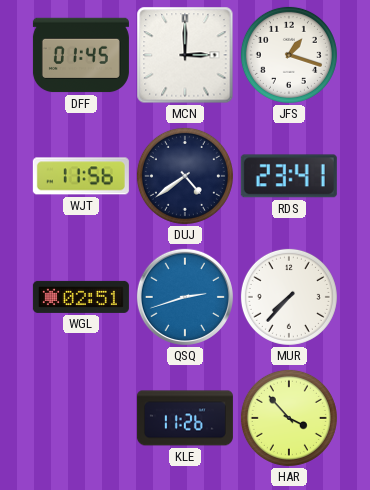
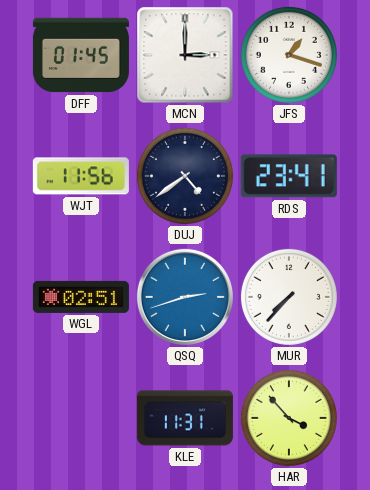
KLE: 11:26 -> 11:31 (185, 418)
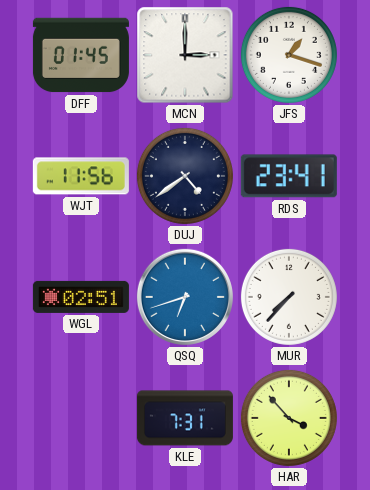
QSQ: 2:42 -> 6:42 (185, 297)
KLE: 11:31 -> 7:31 (185, 418)
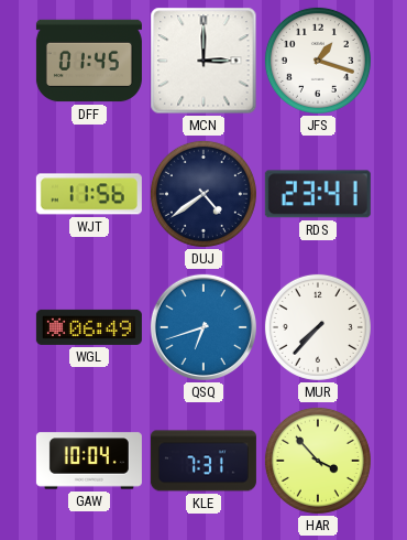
WGL: 02:51 -> 06:49 (89, 327)
GAW: none -> 10:04 (89, 461)
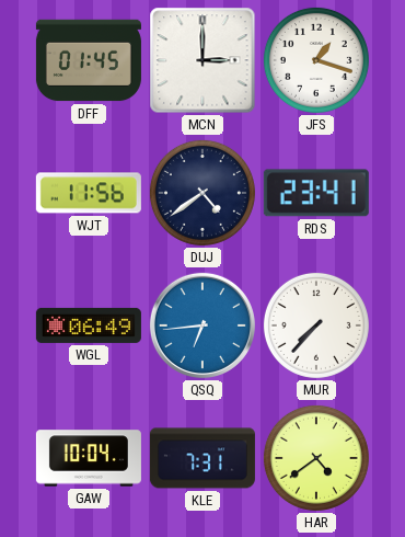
QSQ: 6:42 -> 6:44 (202, 325)
HAR: 3:53 -> 4:39 (316, 458)
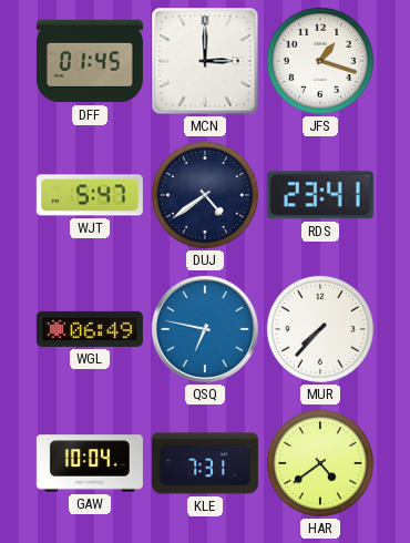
WJT: 11:56 -> 5:47 (90, 195)
QSQ: 6:44 -> 6:47 (205, 329)
